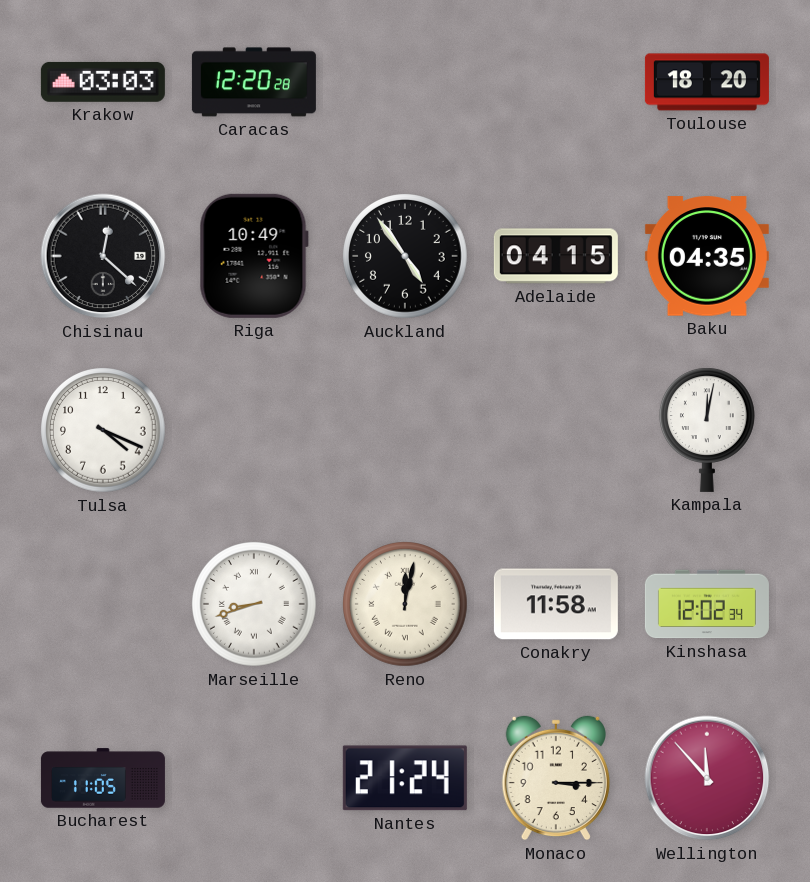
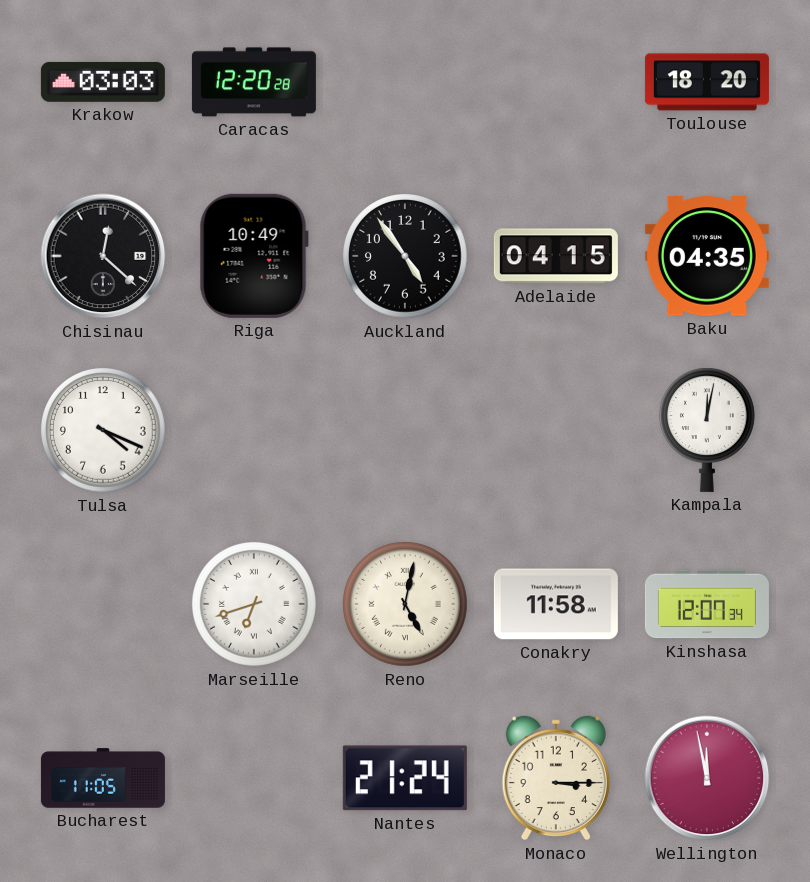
Marseille: 8:42 -> 6:42 (255, 605)
Reno: 12:02 -> 5:02 (406, 605)
Kinshasa: 12:02 -> 12:07 (707, 604)
Wellington: 11:53 -> 11:58 (707, 778)
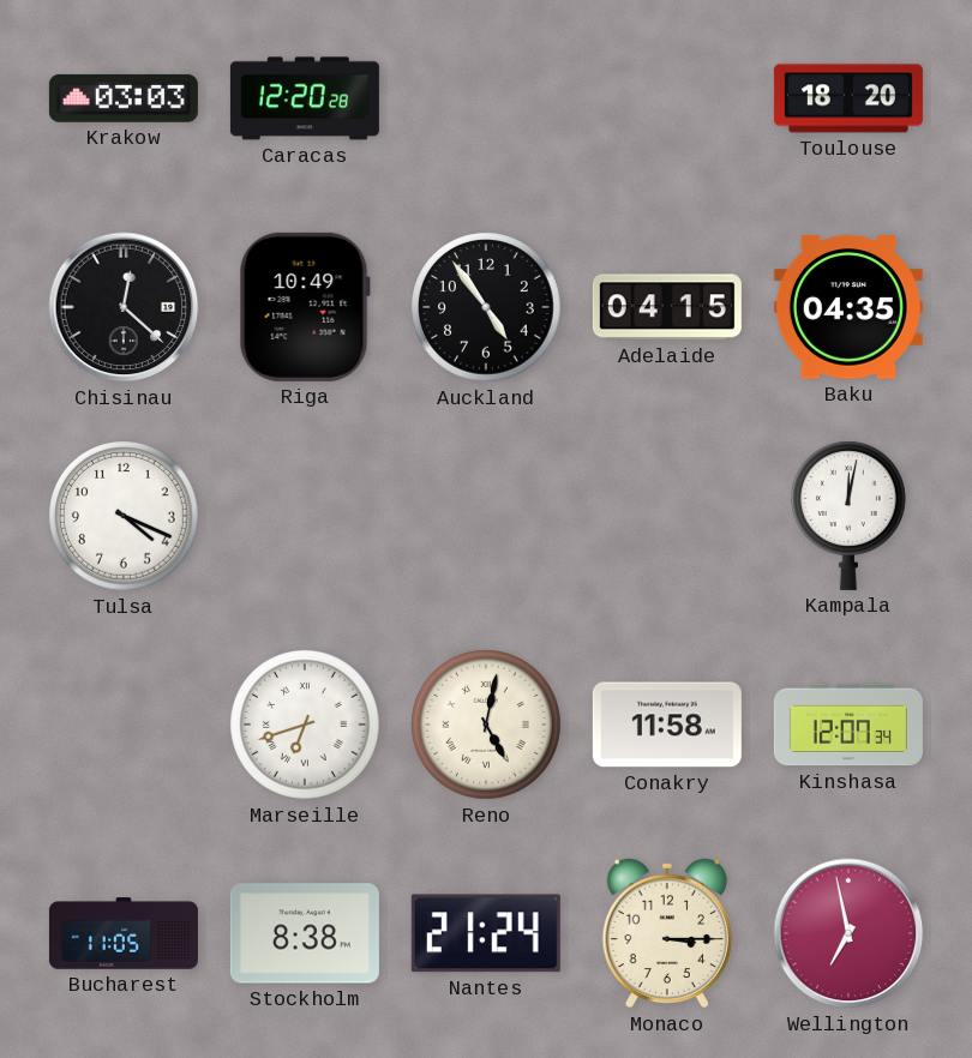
Stockholm: none -> 8:38 (305, 933)
Wellington: 11:58 -> 6:58 (848, 933)
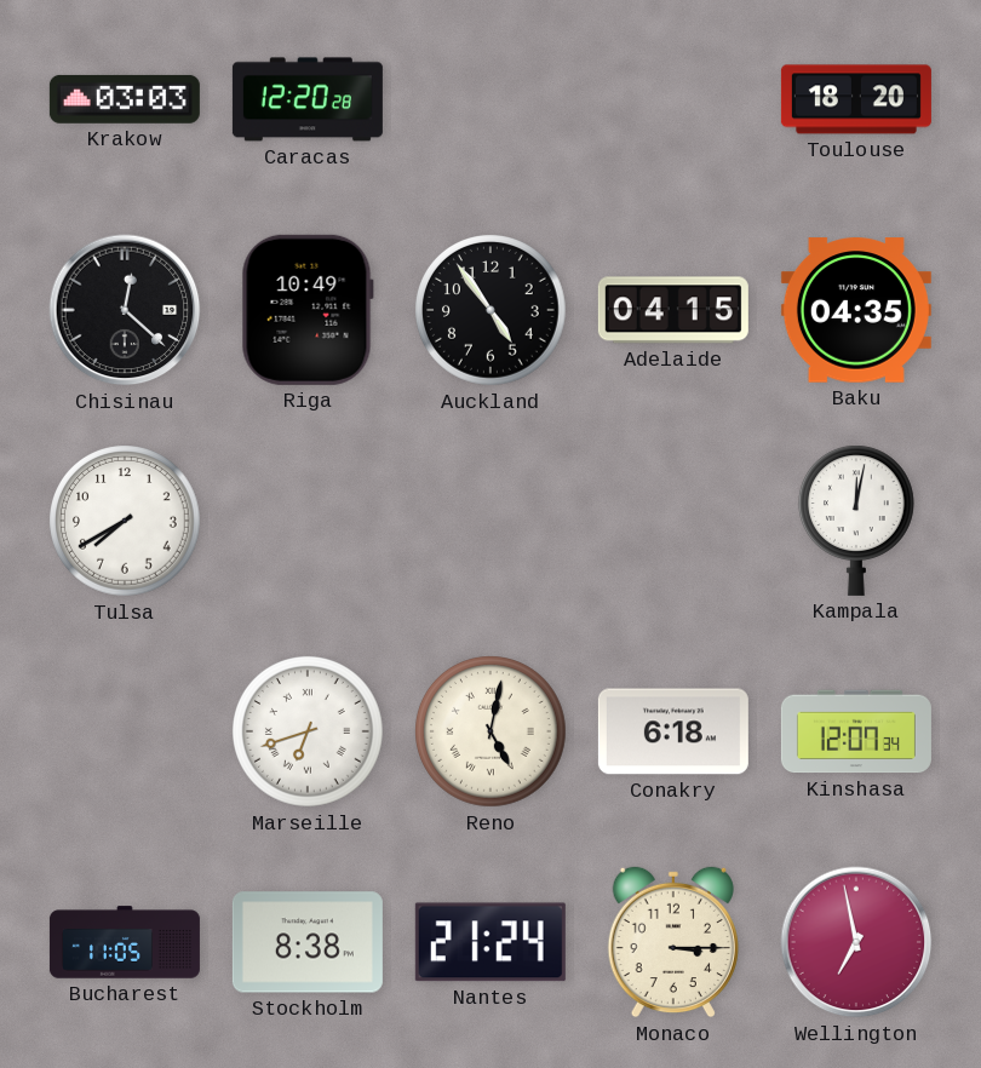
Tulsa: 4:19 -> 7:40 (126, 522)
Conakry: 11:58 -> 6:18 (673, 731)
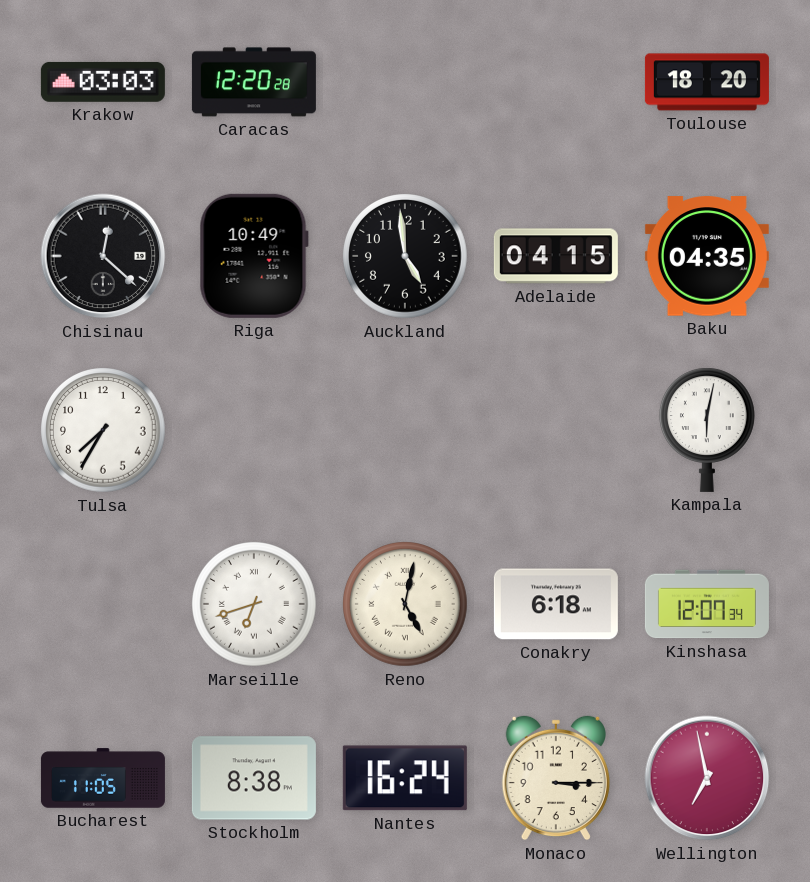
Auckland: 4:54 -> 4:59 (406, 257)
Tulsa: 7:40 -> 7:35 (104, 431)
Kampala: 12:02 -> 6:02 (707, 430)
Nantes: 21:24 -> 16:24 (405, 778)
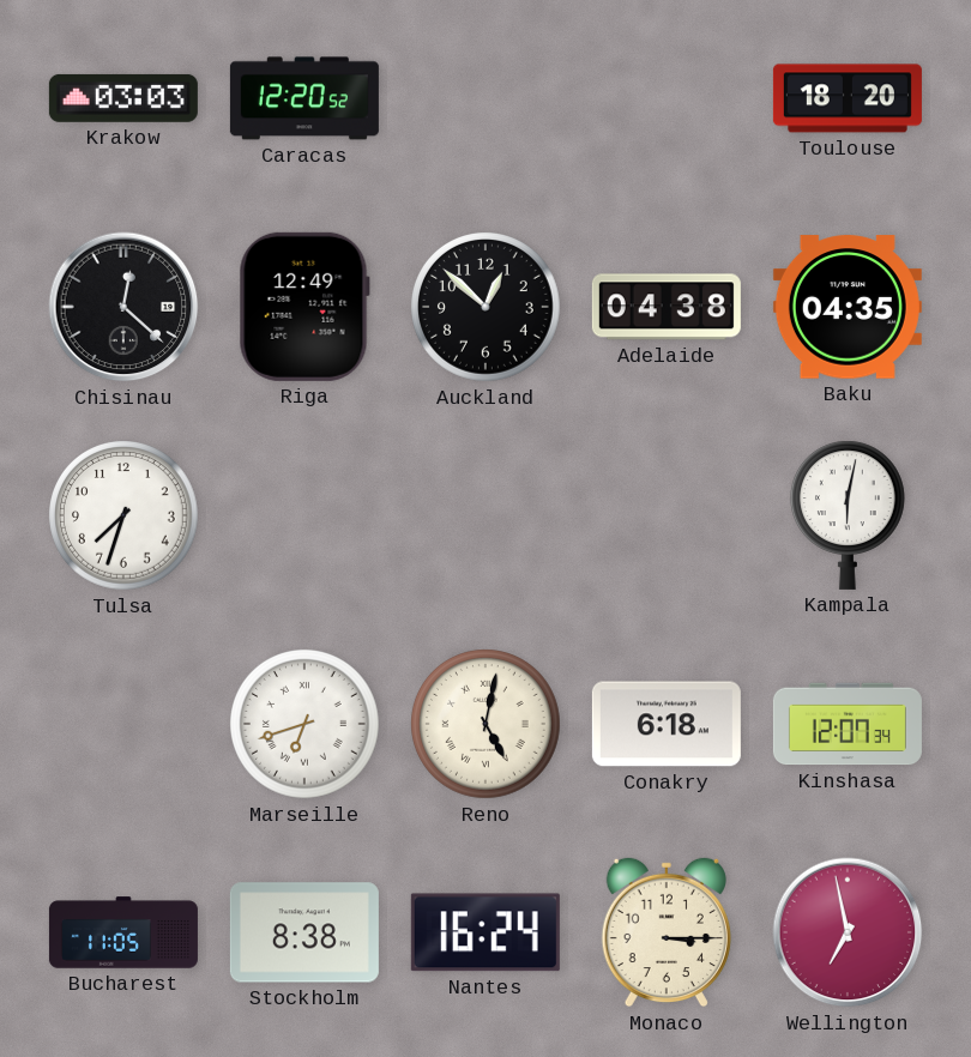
Caracas: 12:20:28 -> 12:20:52 (304, 98)
Riga: 10:49 -> 12:49 (304, 307)
Auckland: 4:59 -> 12:52 (487, 308)
Adelaide: 04:15 -> 04:38 (667, 307)
Tulsa: 7:35 -> 7:33 (125, 517)
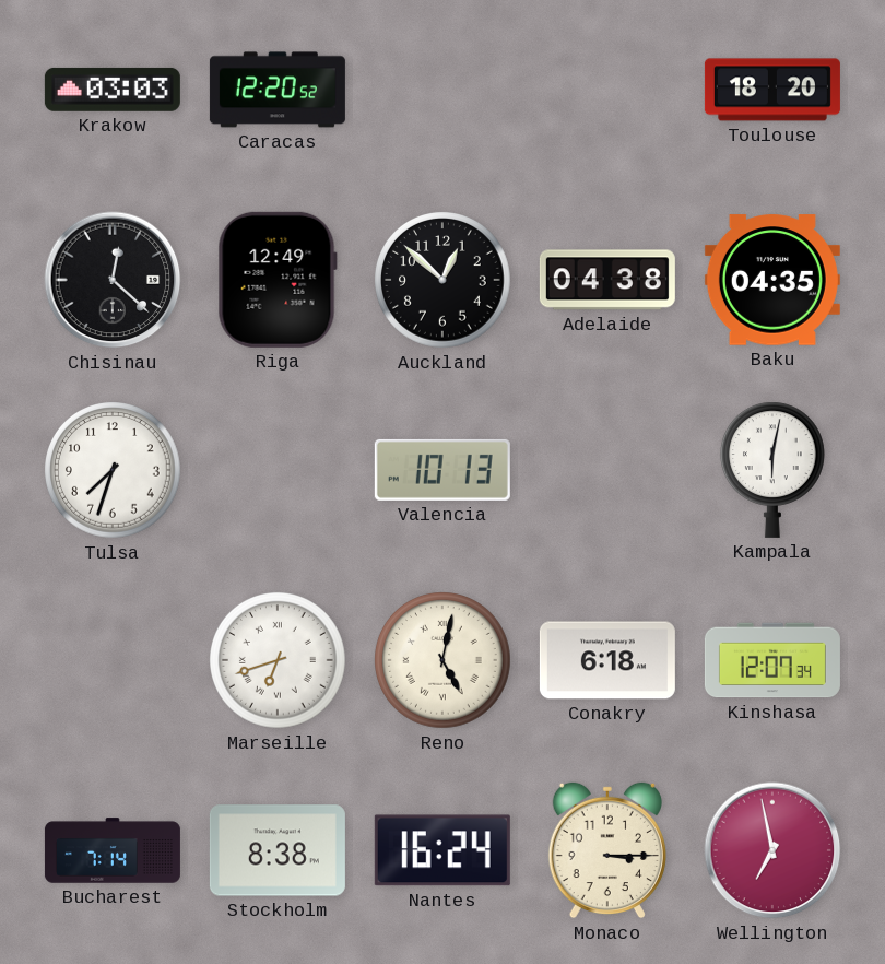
Valencia: none -> 10:13 (442, 470)
Bucharest: 11:05 -> 7:14 (113, 850)
